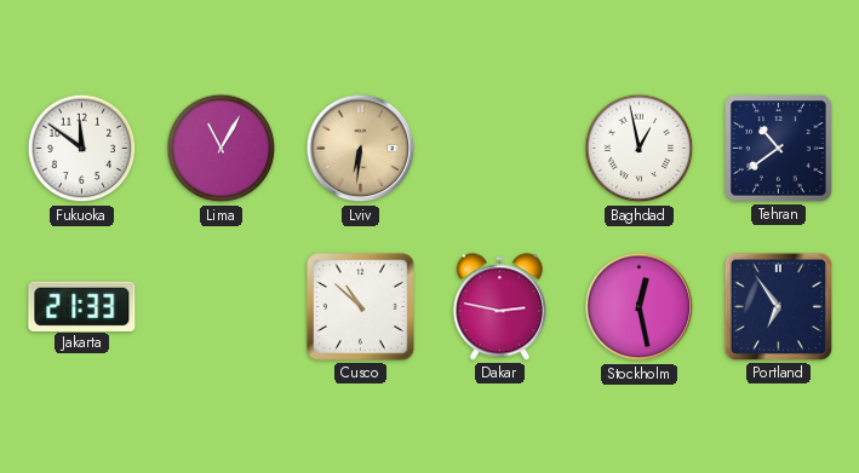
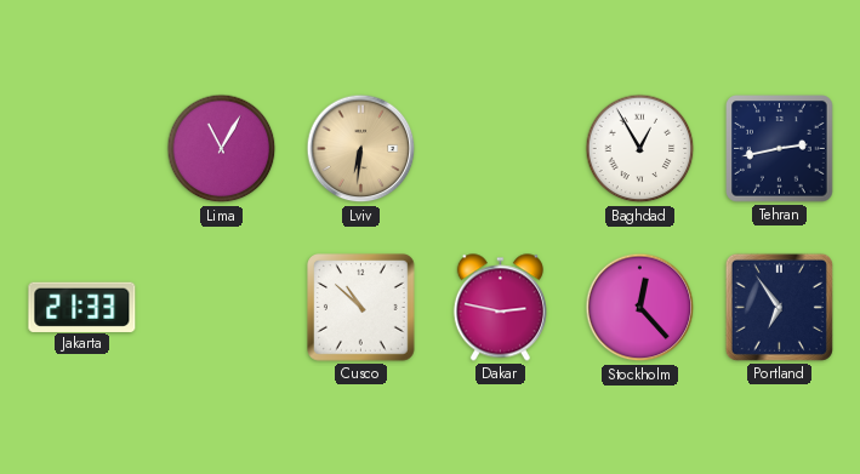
Fukuoka: 11:51 -> none (82, 149)
Baghdad: 12:58 -> 12:55 (640, 149)
Tehran: 10:39 -> 2:43 (780, 149)
Stockholm: 12:28 -> 12:23 (640, 308)
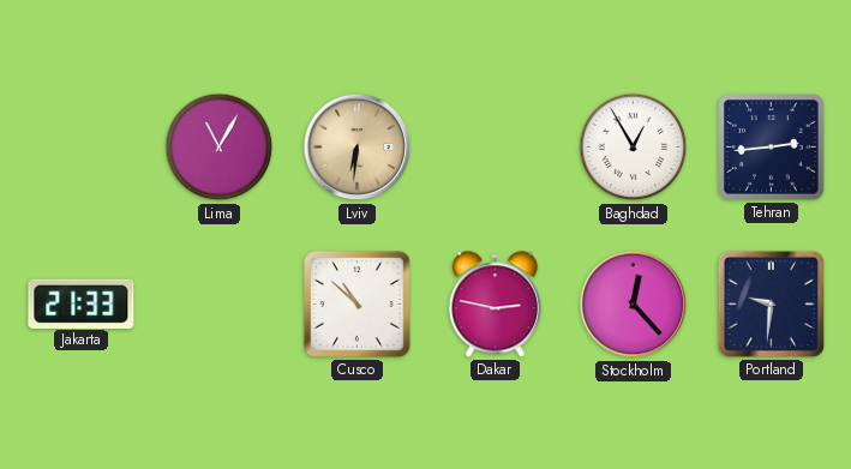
Tehran: 2:43 -> 2:44 (772, 148)
Portland: 6:54 -> 9:31 (771, 303)
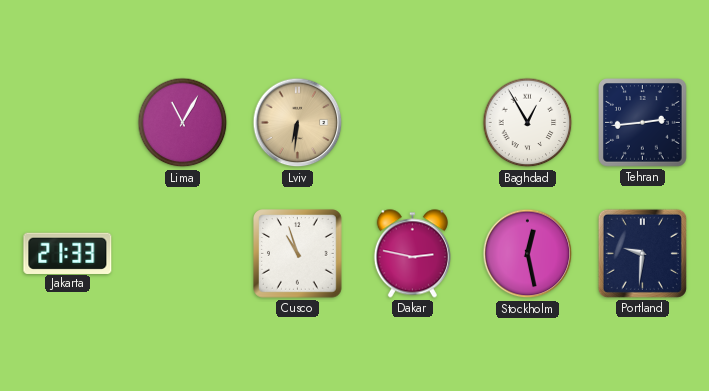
Cusco: 10:52 -> 10:57 (298, 254)
Stockholm: 12:23 -> 12:28 (528, 254)
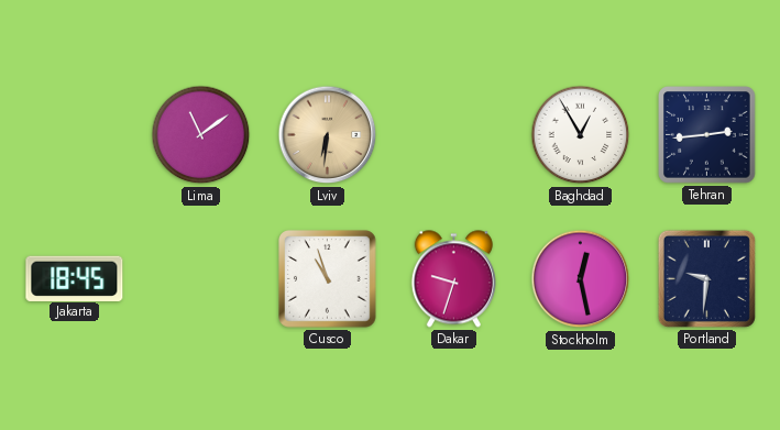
Lima: 11:05 -> 11:09 (201, 135)
Jakarta: 21:33 -> 18:45 (75, 278)
Dakar: 2:47 -> 9:33 (453, 279)
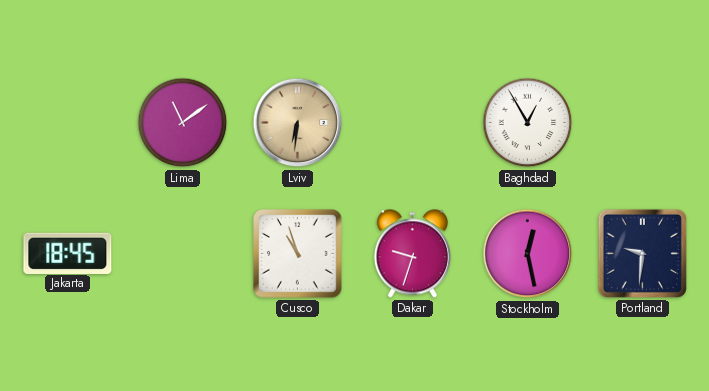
Tehran: 2:44 -> none (707, 135)
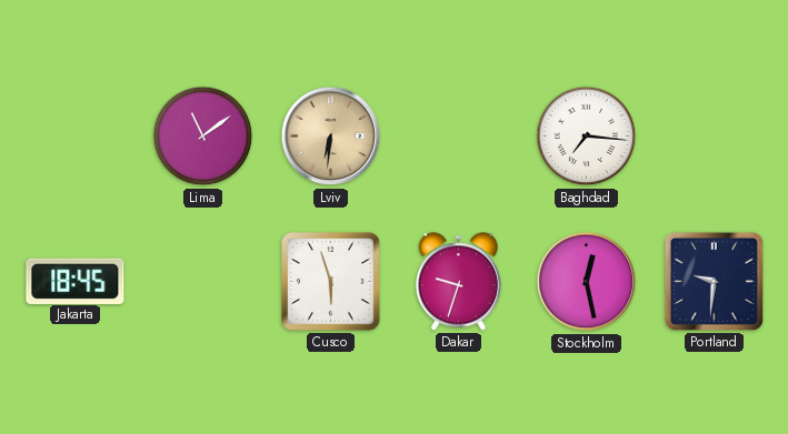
Baghdad: 12:55 -> 7:16 (587, 137)
Cusco: 10:57 -> 5:57 (331, 282)
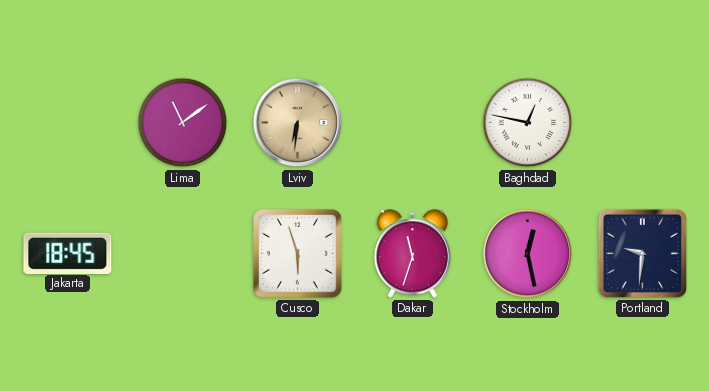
Baghdad: 7:16 -> 12:47 (528, 123)
Dakar: 9:33 -> 11:33 (412, 254)
